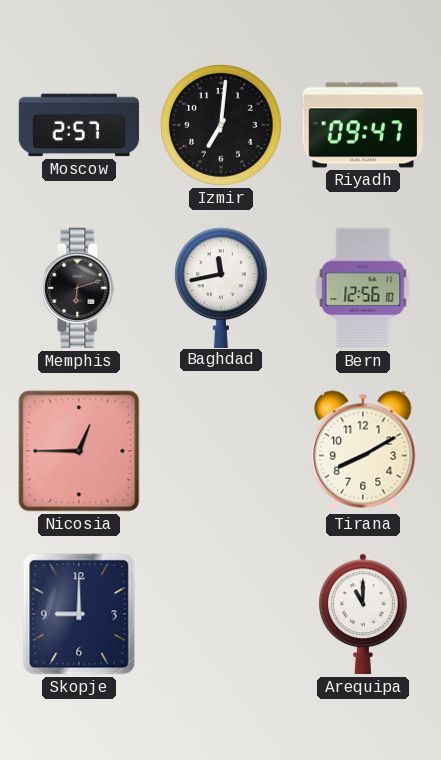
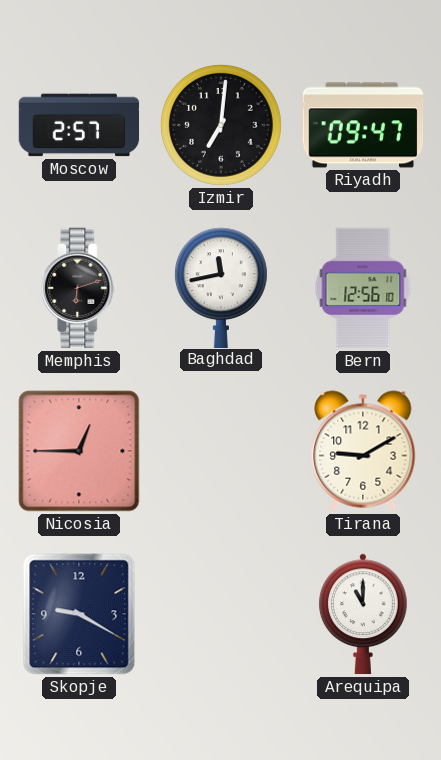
Tirana: 8:10 -> 9:10 (363, 451)
Skopje: 9:00 -> 9:20 (79, 614)
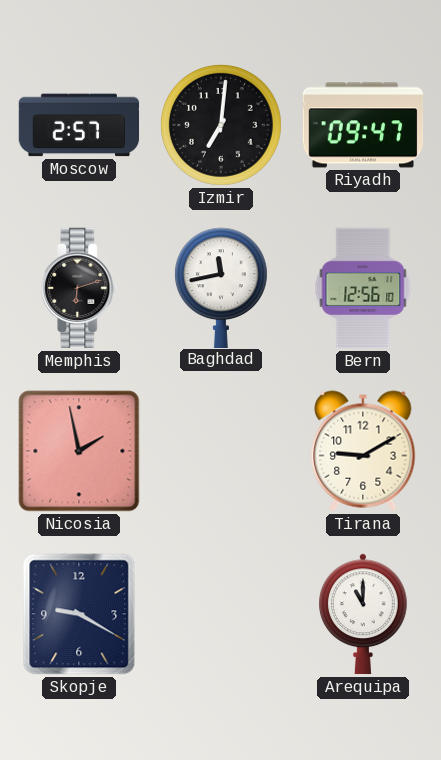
Nicosia: 12:45 -> 1:58 (79, 451)
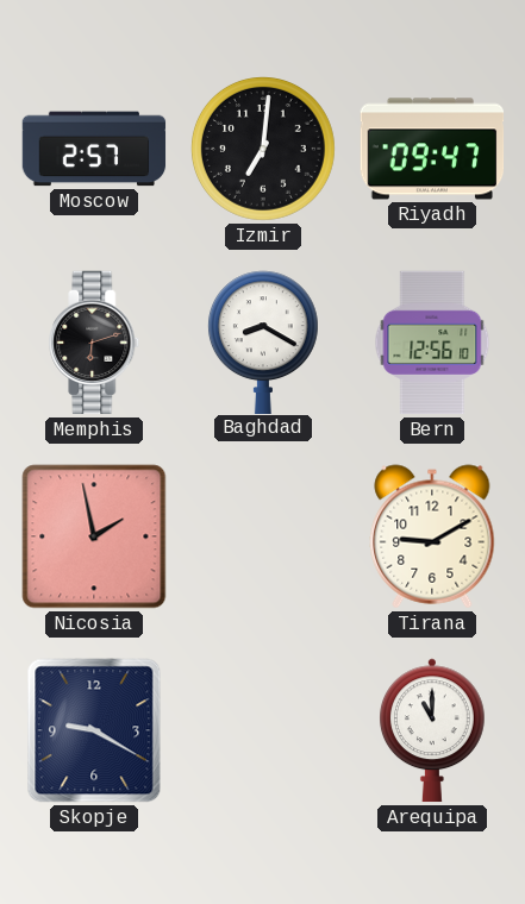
Baghdad: 11:43 -> 8:20 (263, 341)
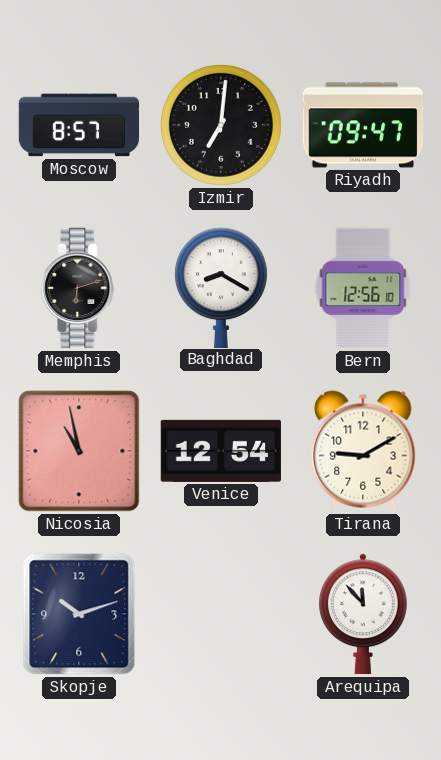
Moscow: 2:57 -> 8:57 (79, 125)
Nicosia: 1:58 -> 10:58 (79, 451)
Venice: none -> 12:54 (220, 451)
Skopje: 9:20 -> 10:12 (79, 614)
Arequipa: 11:00 -> 11:53 (364, 614)
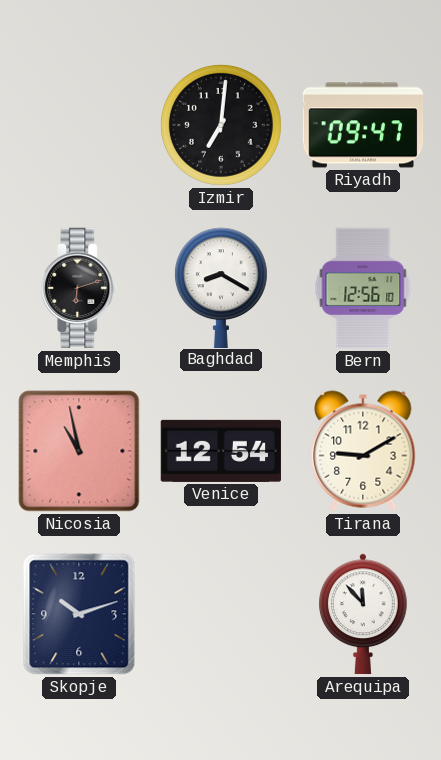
Moscow: 8:57 -> none (79, 125)
